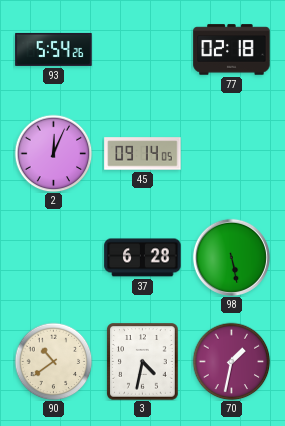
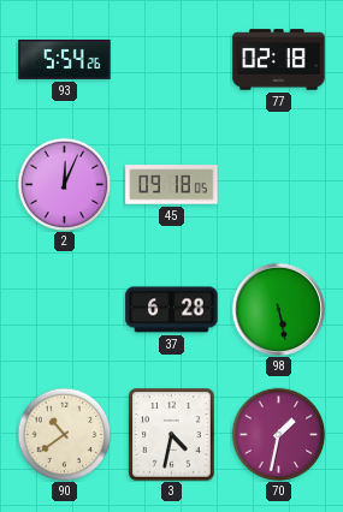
45: 09:14 -> 09:18 (172, 185)
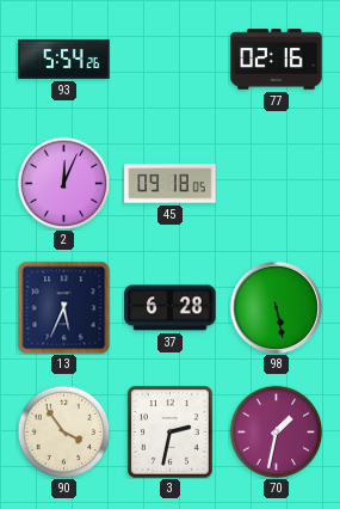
77: 02:18 -> 02:16 (277, 60)
13: none -> 5:34 (63, 307)
90: 10:39 -> 3:54 (63, 431)
3: 4:32 -> 2:32 (171, 433)
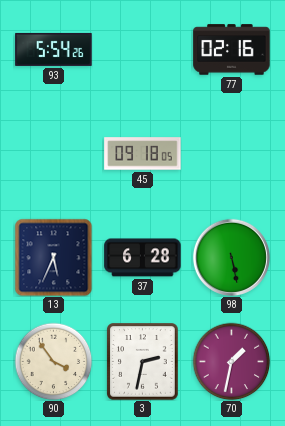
2: 12:04 -> none (63, 183)
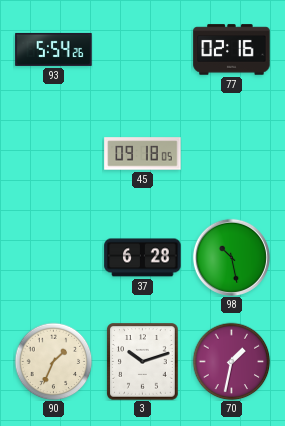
13: 5:34 -> none (53, 257)
98: 5:28 -> 10:28 (231, 257)
90: 3:54 -> 1:34 (53, 361)
3: 2:32 -> 10:12 (143, 362)
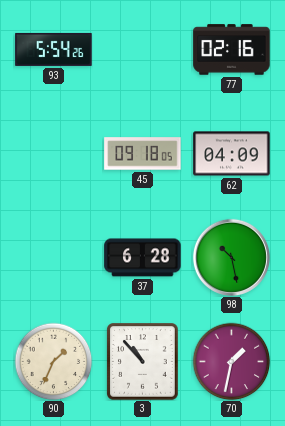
62: none -> 04:09 (232, 154)
3: 10:12 -> 10:53 (143, 362)
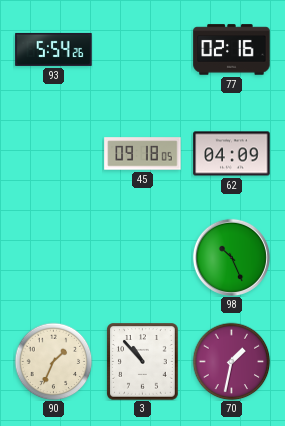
37: 6:28 -> none (143, 258)
98: 10:28 -> 10:26 (231, 257)
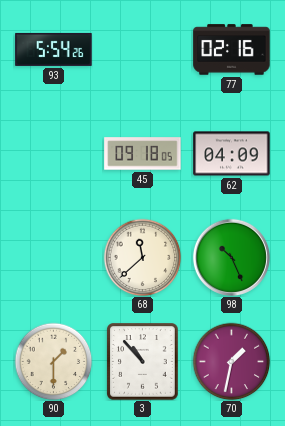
68: none -> 11:38 (142, 257)
90: 1:34 -> 1:30 (53, 361)
